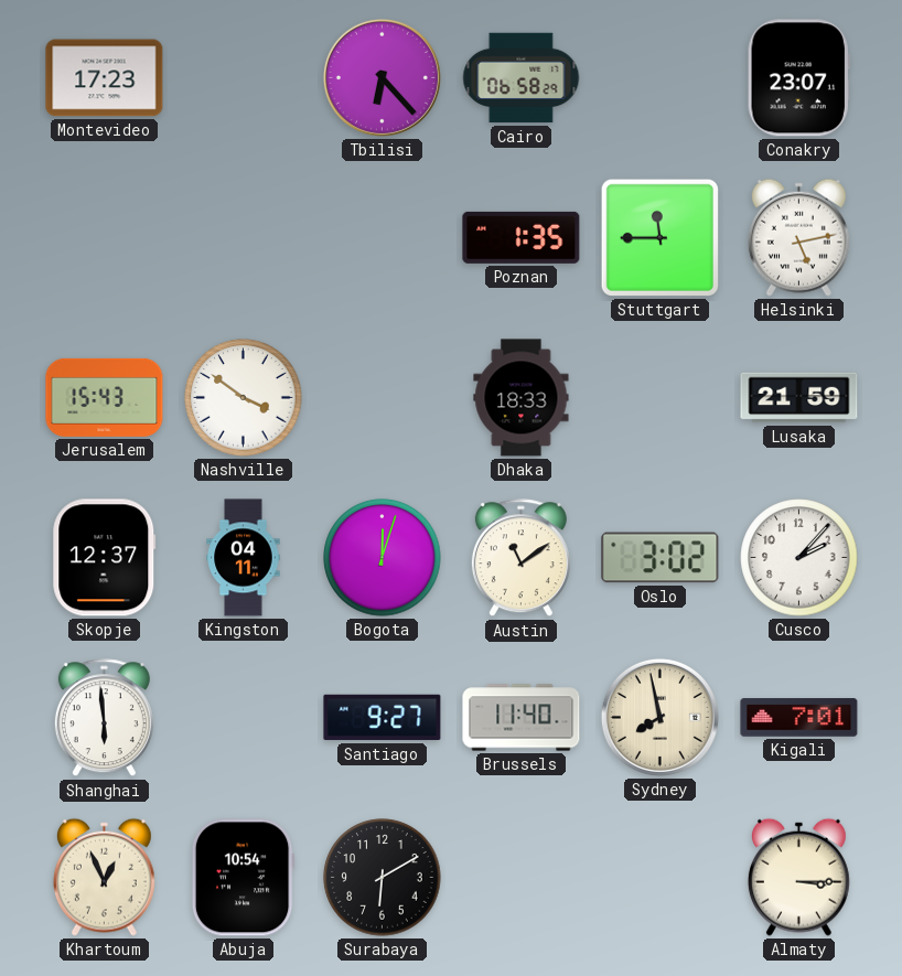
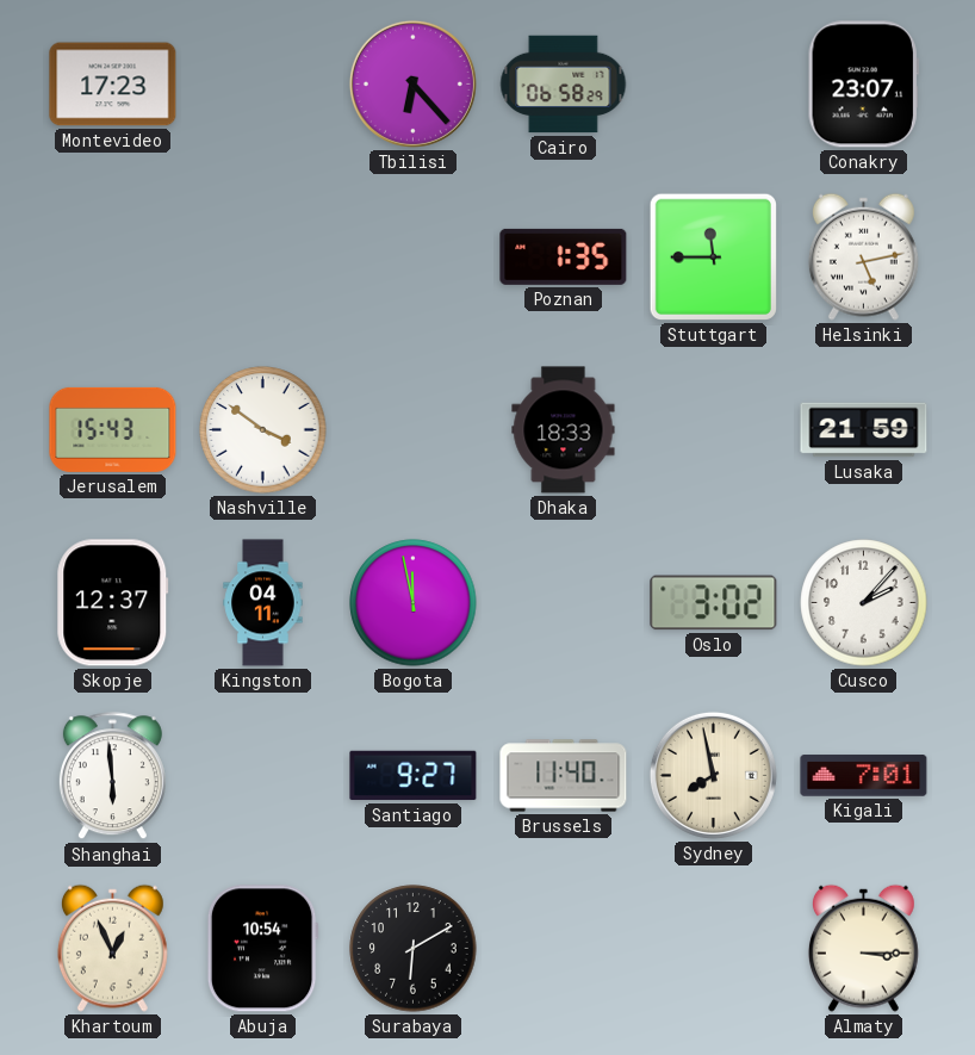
Bogota: 12:03 -> 11:58 (414, 603)
Austin: 11:09 -> none (520, 558)
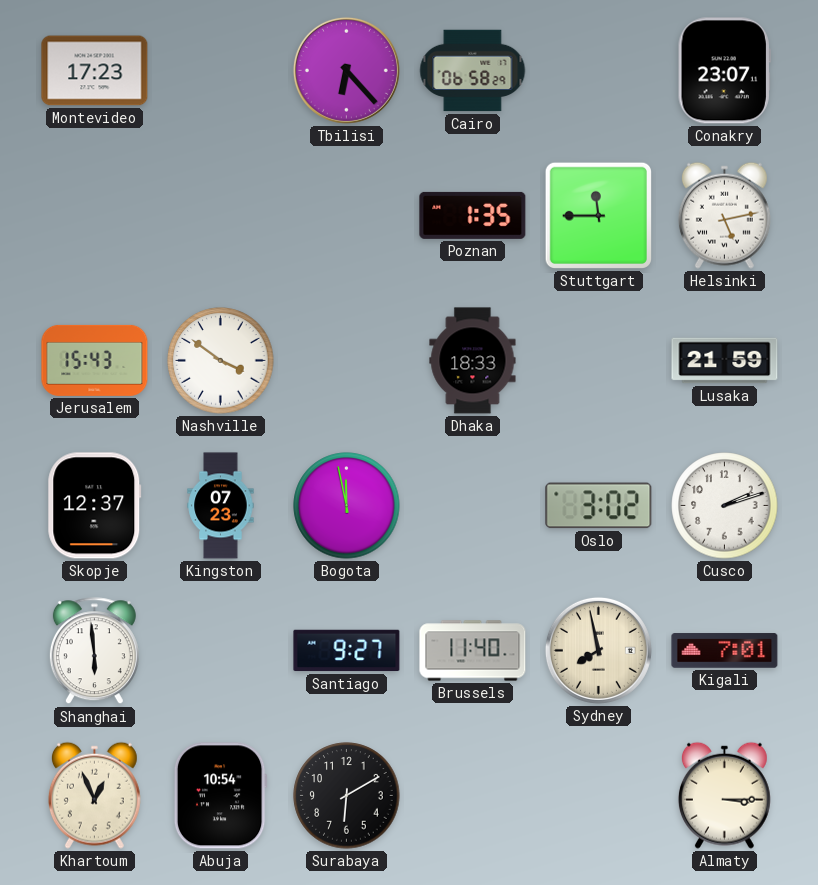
Kingston: 04:11 -> 07:23 (221, 506)
Cusco: 2:07 -> 2:12 (725, 506)
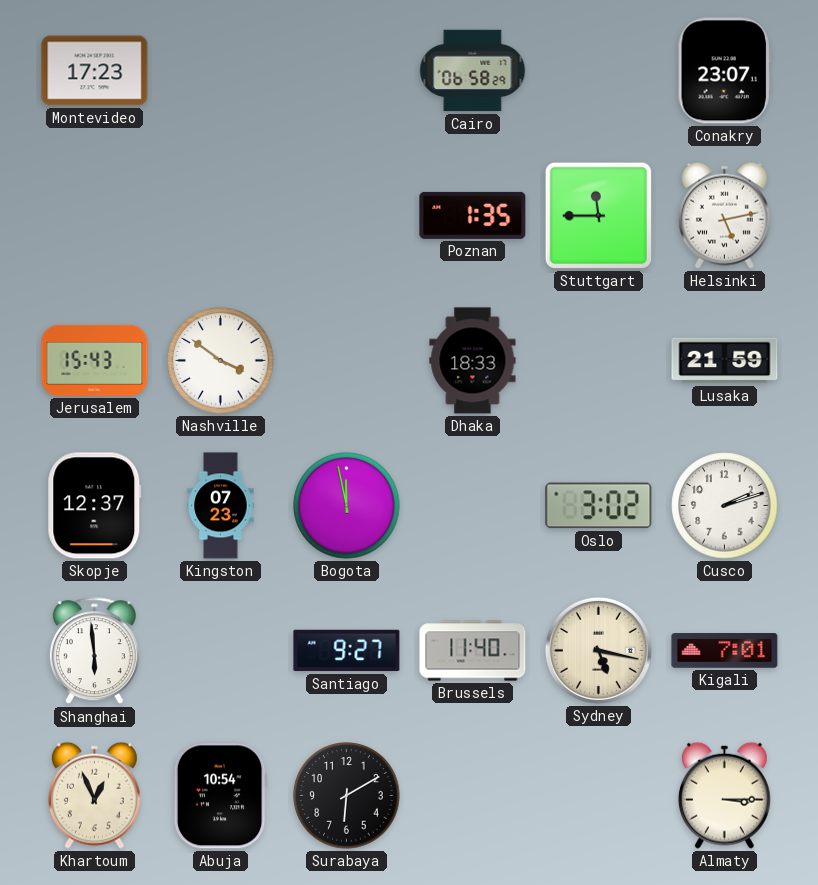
Tbilisi: 6:23 -> none (346, 70)
Sydney: 7:58 -> 5:17 (598, 650)
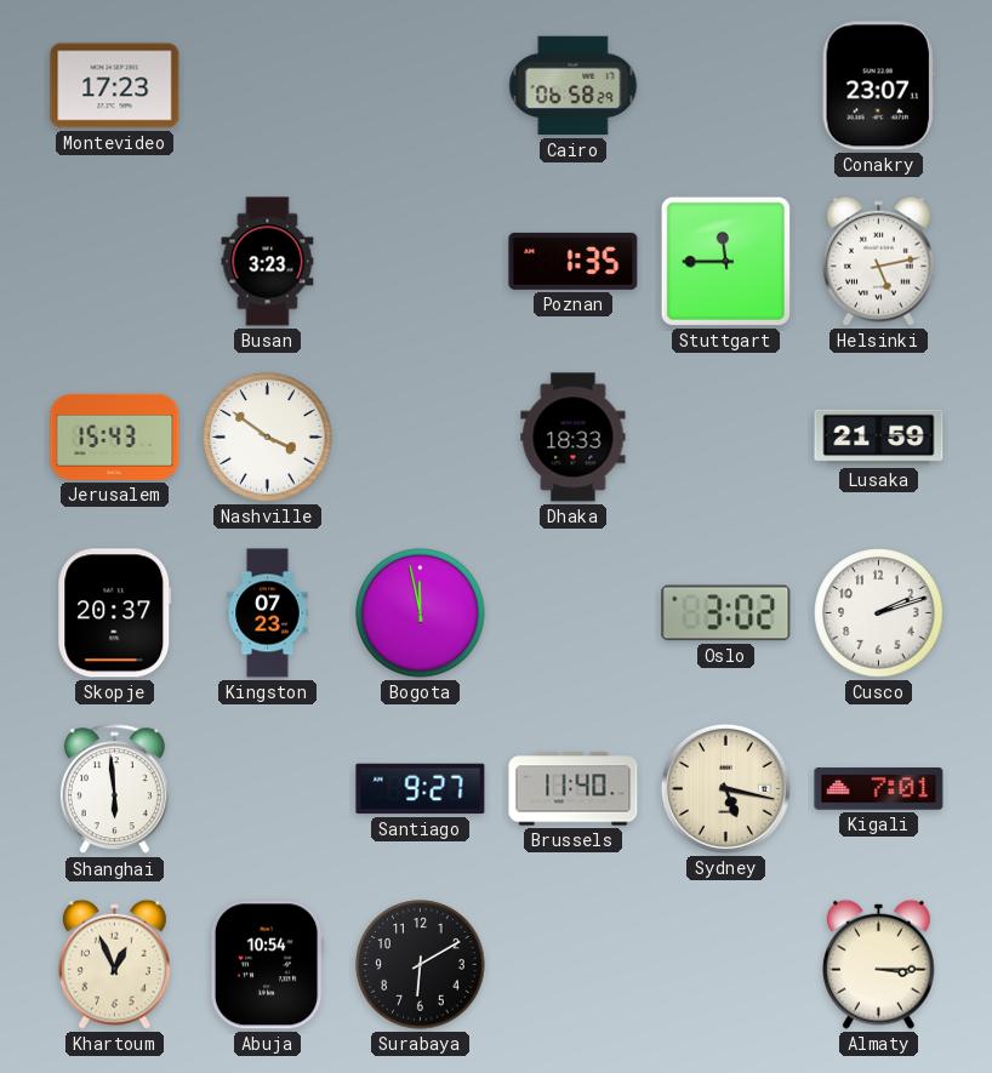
Busan: none -> 3:23 (268, 262)
Skopje: 12:37 -> 20:37 (115, 613)
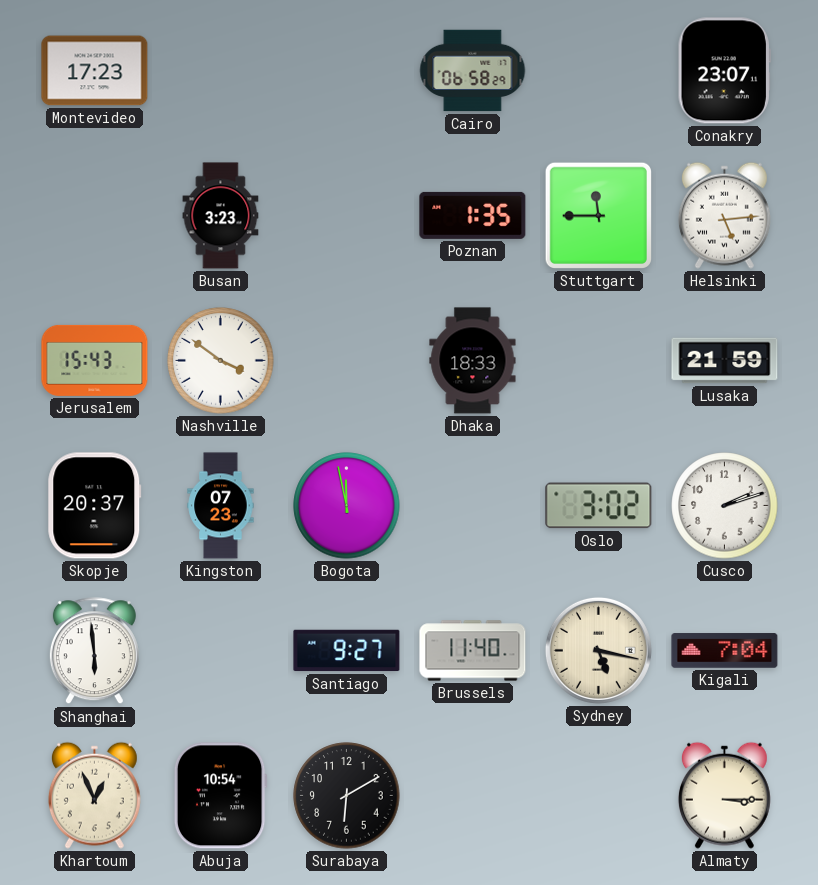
Helsinki: 5:13 -> 5:14 (724, 215)
Kigali: 7:01 -> 7:04 (725, 651)
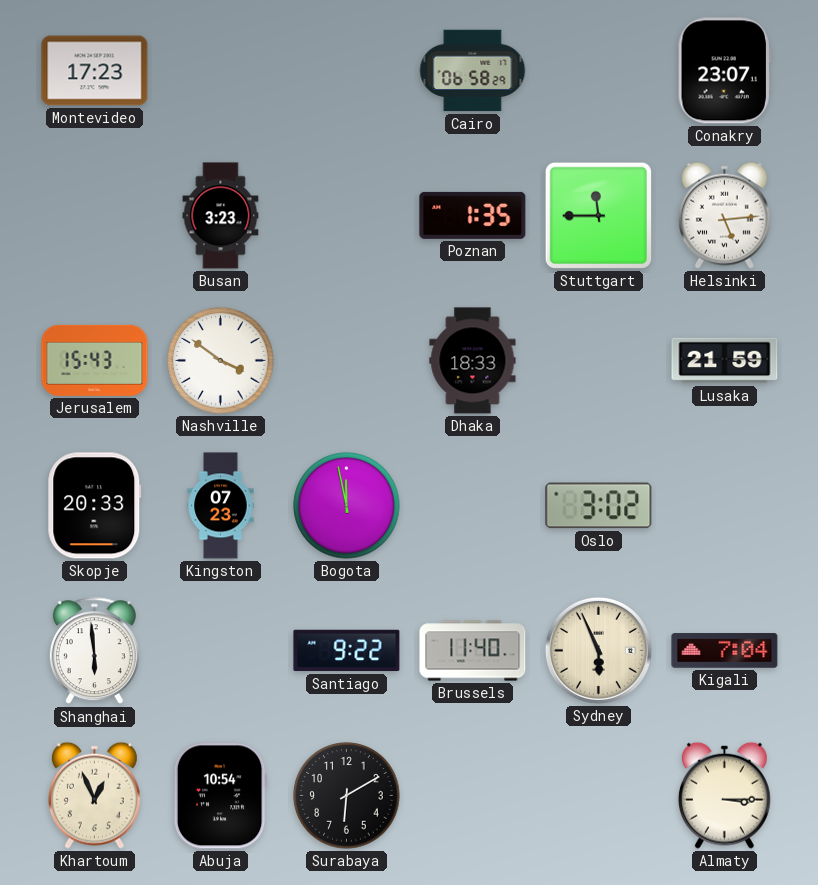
Skopje: 20:37 -> 20:33 (95, 506)
Cusco: 2:12 -> none (725, 506)
Santiago: 9:27 -> 9:22 (347, 651)
Sydney: 5:17 -> 5:56 (598, 650)
